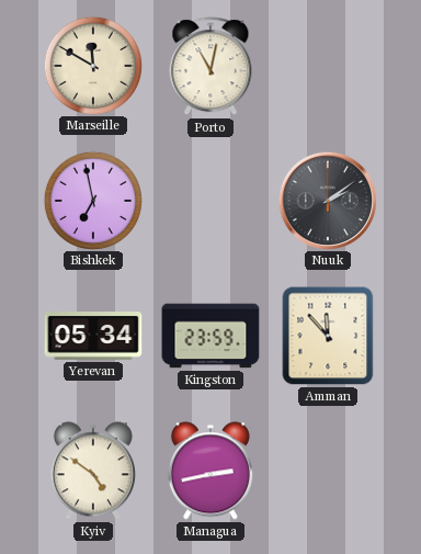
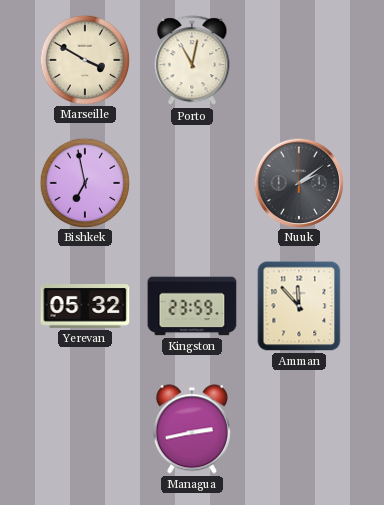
Marseille: 11:50 -> 3:50 (84, 59)
Yerevan: 05:34 -> 05:32 (85, 307)
Kyiv: 4:51 -> none (93, 471)
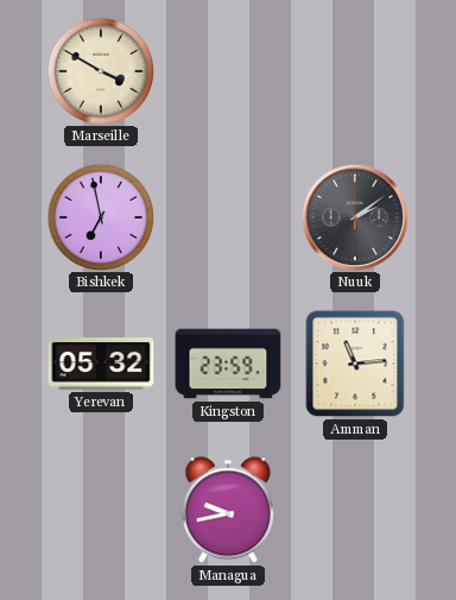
Porto: 11:02 -> none (192, 61)
Amman: 11:53 -> 11:14 (355, 364)
Managua: 2:43 -> 9:43 (228, 510)
